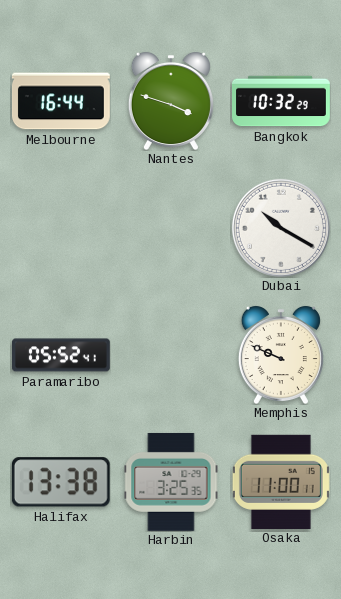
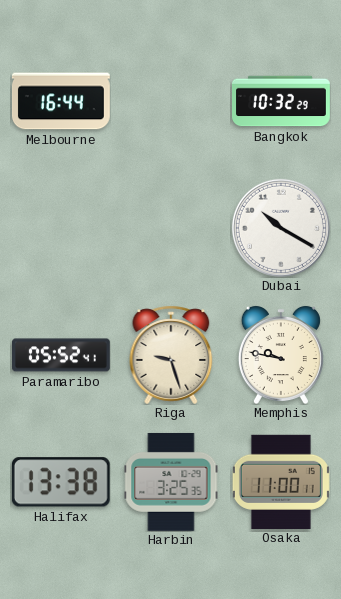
Nantes: 3:48 -> none (171, 101)
Riga: none -> 9:27 (171, 355)
Memphis: 9:49 -> 9:47 (281, 355)
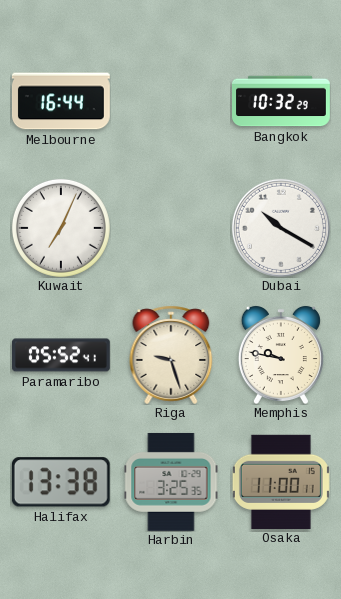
Kuwait: none -> 7:04 (61, 228)
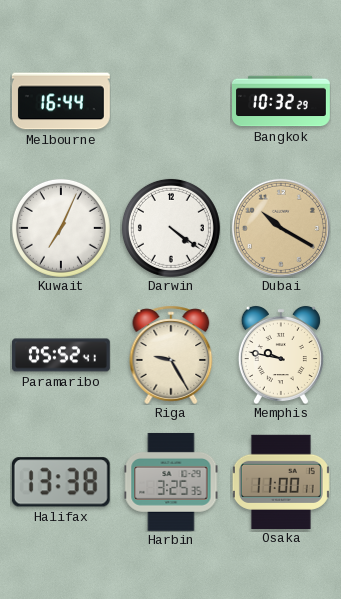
Darwin: none -> 4:21 (171, 228)
Dubai dial: white -> champagne (281, 228)
Riga: 9:27 -> 9:25 (171, 355)
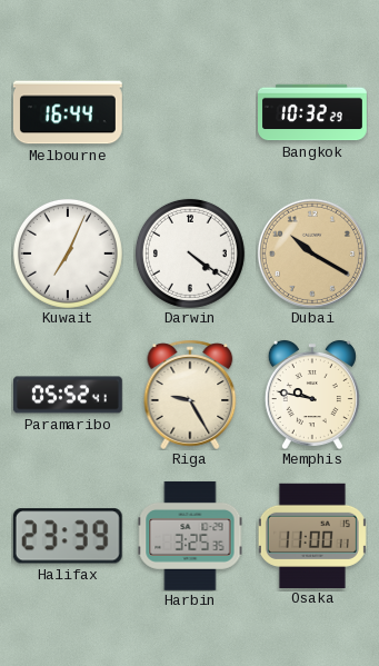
Halifax: 13:38 -> 23:39 (68, 536)
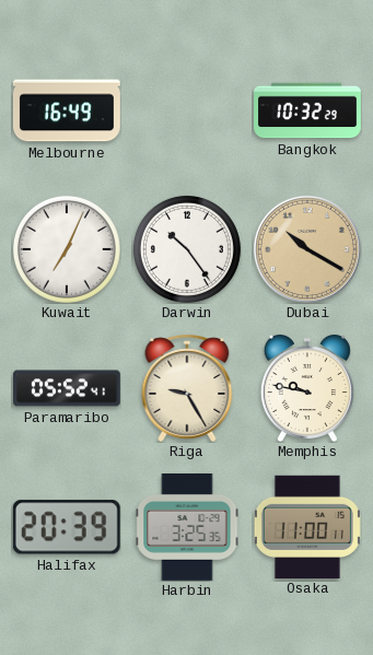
Melbourne: 16:44 -> 16:49 (67, 110)
Darwin: 4:21 -> 10:24 (187, 249)
Halifax: 23:39 -> 20:39 (67, 527)
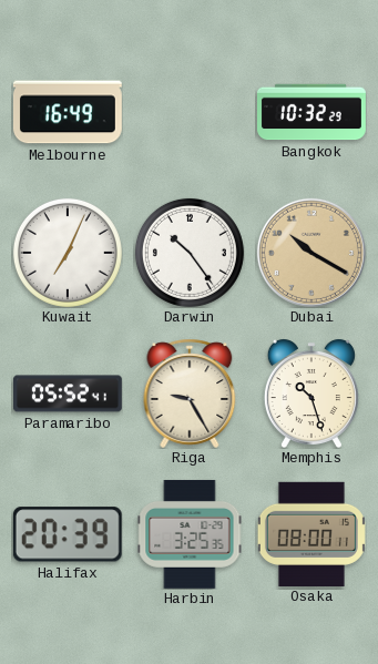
Memphis: 9:47 -> 10:27 (311, 394)
Osaka: 11:00 -> 08:00 (311, 533)
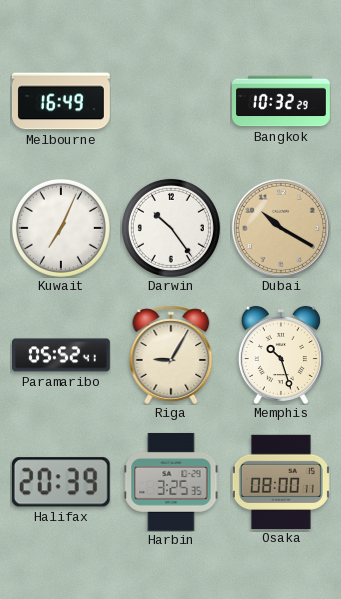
Riga: 9:25 -> 9:05 (171, 355)
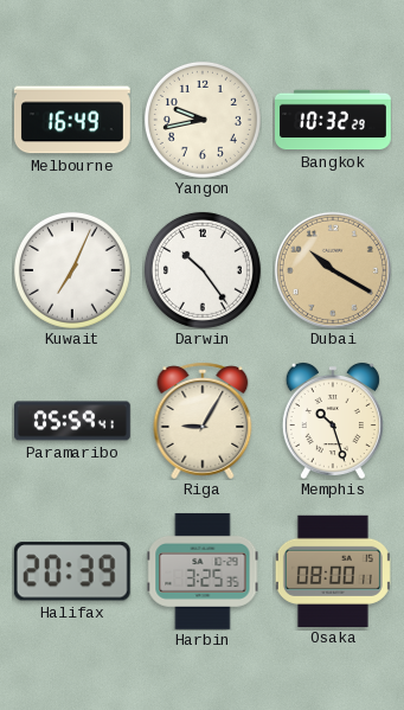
Yangon: none -> 9:43 (203, 120)
Paramaribo: 05:52 -> 05:59 (73, 421)
